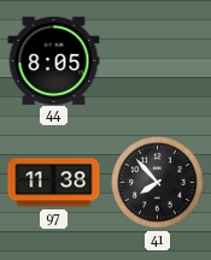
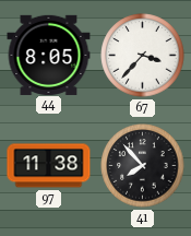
67: none -> 3:37 (143, 56)
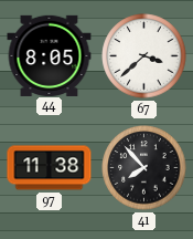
67: 3:37 -> 3:38 (144, 56)
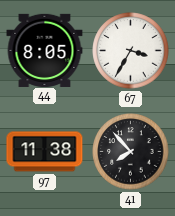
67: 3:38 -> 3:35 (131, 51)
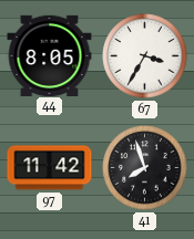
97: 11:38 -> 11:42 (50, 168)
41: 7:53 -> 7:57 (145, 168)
